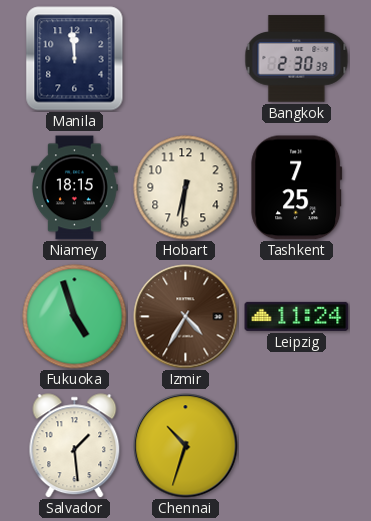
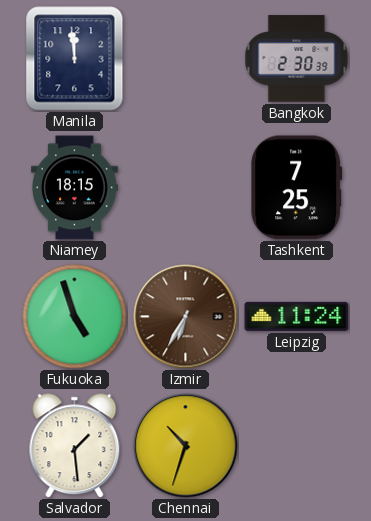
Hobart: 6:31 -> none (186, 188)
Izmir: 4:35 -> 6:35 (186, 317)
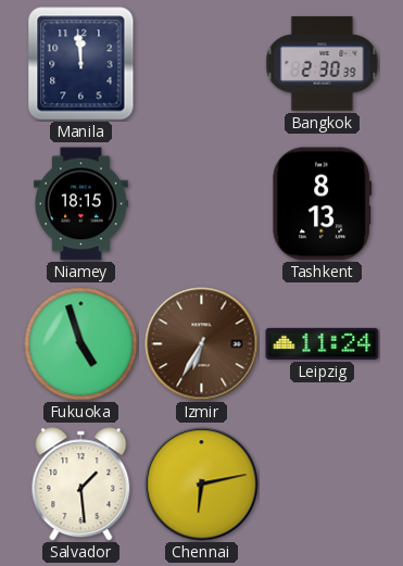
Tashkent: 7:25 -> 8:13 (323, 204)
Chennai: 10:33 -> 6:13 (202, 485)
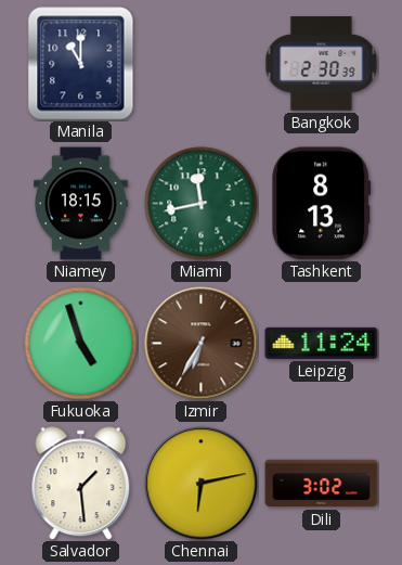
Manila: 11:59 -> 11:00 (81, 64)
Miami: none -> 11:43 (202, 204)
Dili: none -> 3:02 (322, 484)
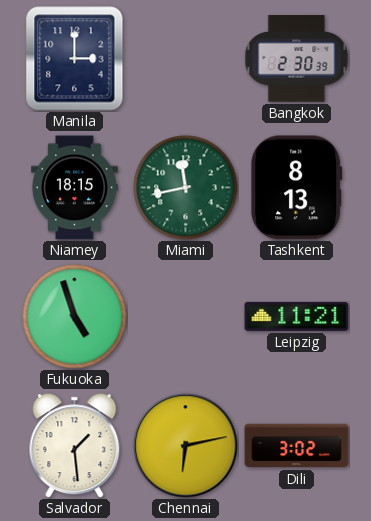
Manila: 11:00 -> 3:00 (75, 59)
Izmir: 6:35 -> none (202, 344)
Leipzig: 11:24 -> 11:21 (297, 316)
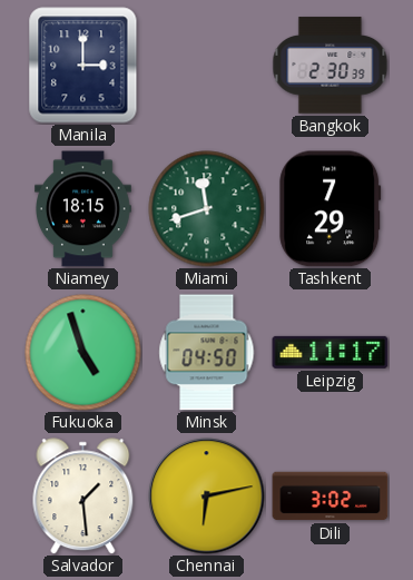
Miami: 11:43 -> 11:42 (207, 209)
Tashkent: 8:13 -> 7:29 (331, 209)
Minsk: none -> 04:50 (207, 353)
Leipzig: 11:21 -> 11:17 (331, 352)
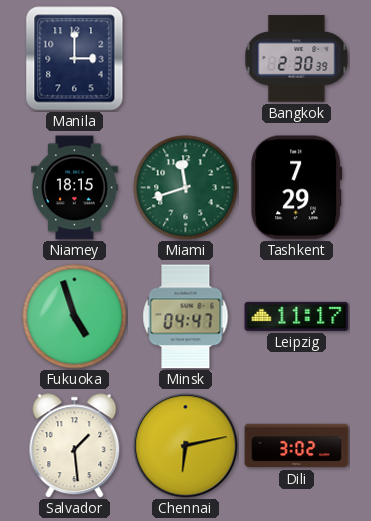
Minsk: 04:50 -> 04:47 (186, 317)
